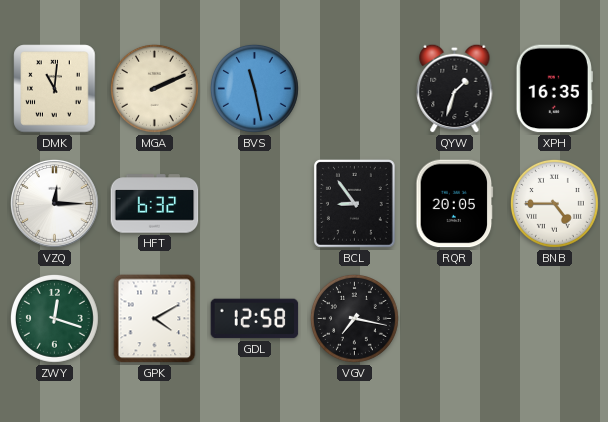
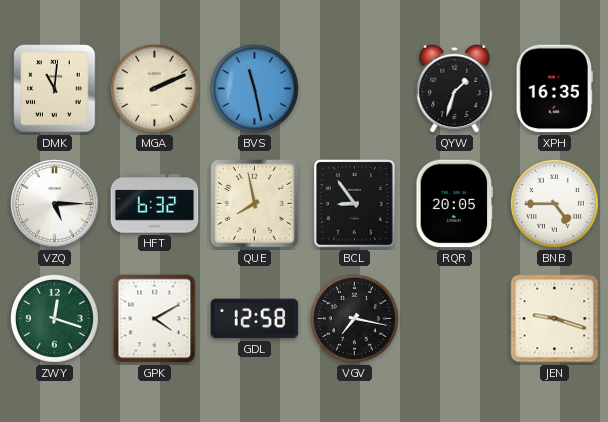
VZQ: 12:15 -> 5:15 (55, 204)
QUE: none -> 7:58 (255, 204)
JEN: none -> 9:18 (555, 319)
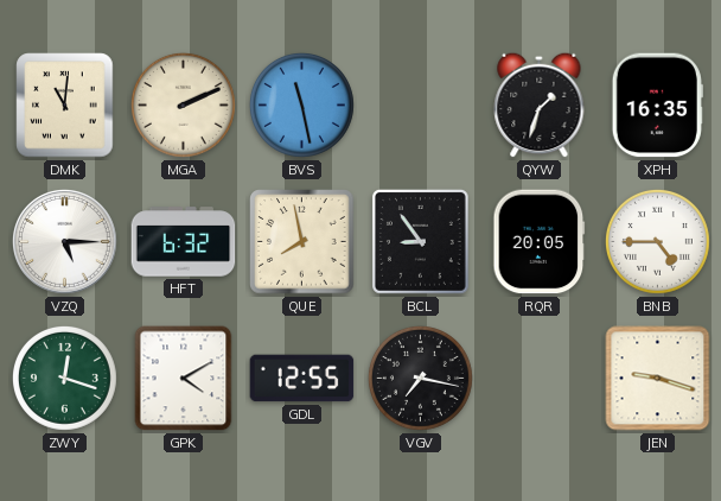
GDL: 12:58 -> 12:55 (302, 379)
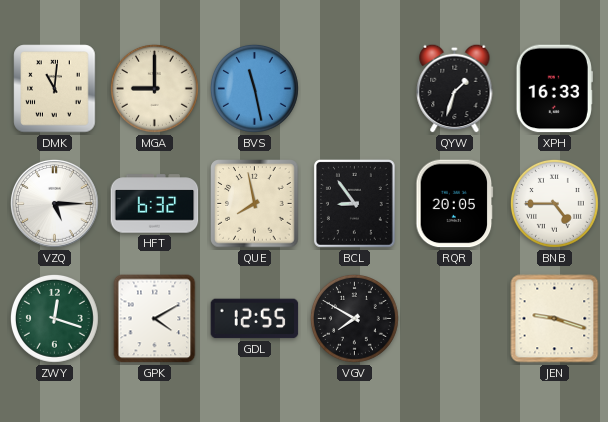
MGA: 2:11 -> 9:00 (154, 88)
XPH: 16:35 -> 16:33 (554, 89)
VGV: 7:17 -> 7:50 (354, 318)
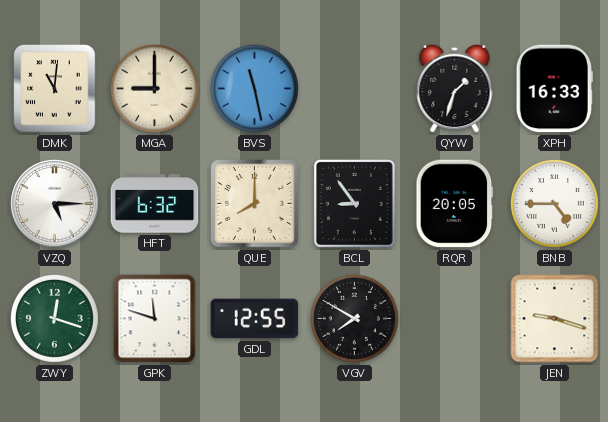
QUE: 7:58 -> 8:00 (255, 204)
GPK: 4:10 -> 11:48 (155, 319)
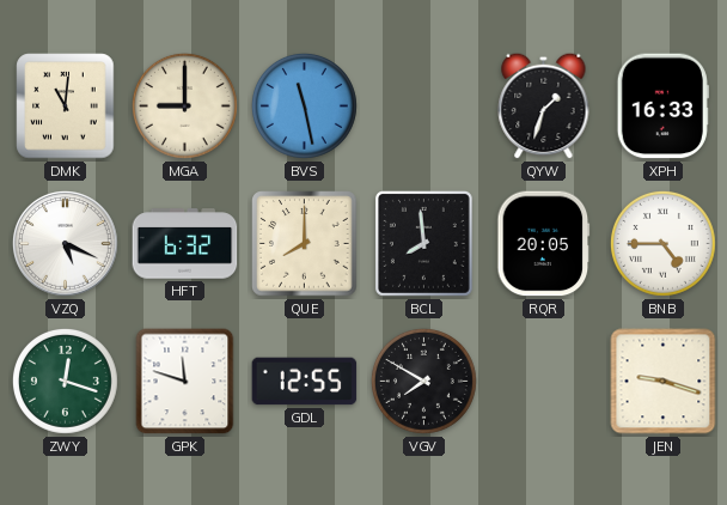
VZQ: 5:15 -> 5:19 (66, 244)
BCL: 8:54 -> 7:59 (423, 243)
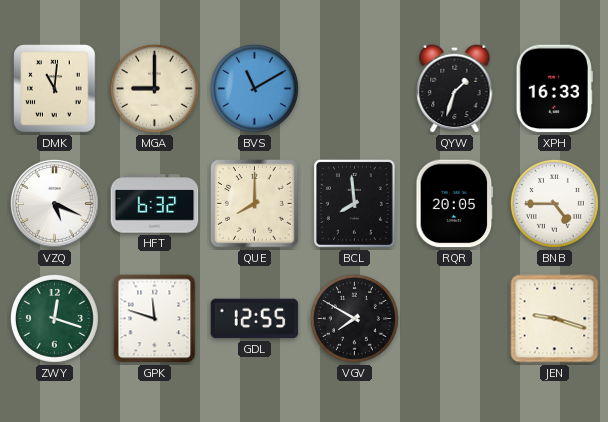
BVS: 11:28 -> 11:10 (254, 88)
